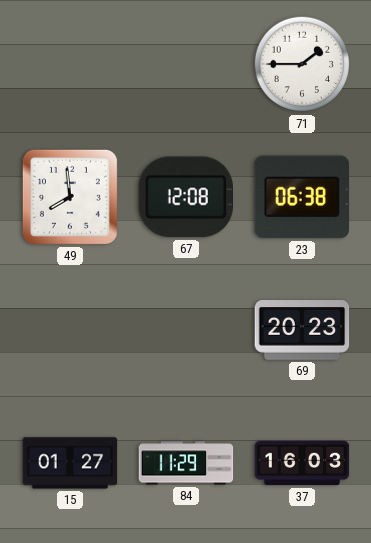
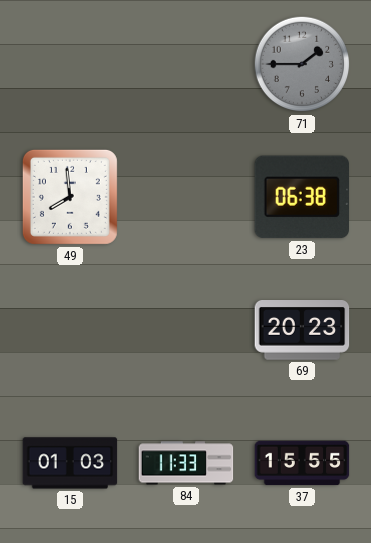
71 dial: white -> grey (302, 64)
67: 12:08 -> none (185, 197)
15: 01:27 -> 01:03 (70, 463)
84: 11:29 -> 11:33 (186, 463)
37: 16:03 -> 15:55 (302, 463)
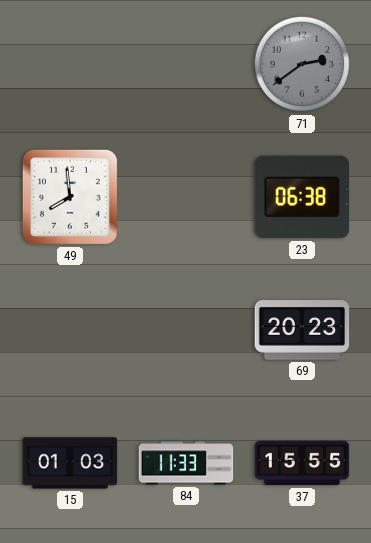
71: 1:45 -> 2:39 (302, 64)
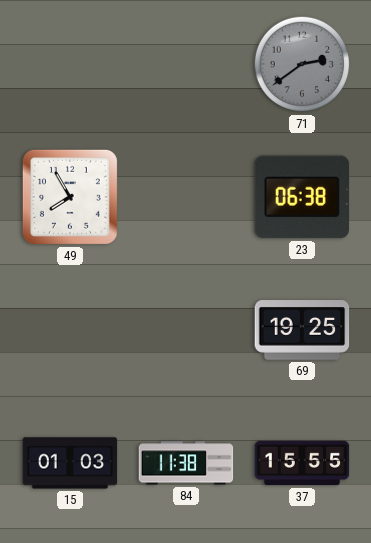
49: 7:59 -> 7:55 (70, 197)
69: 20:23 -> 19:25 (302, 331)
84: 11:33 -> 11:38 (186, 463)
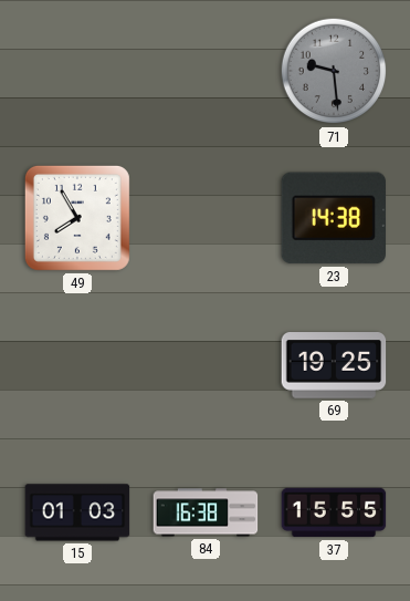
71: 2:39 -> 9:29 (334, 71)
23: 06:38 -> 14:38 (334, 218)
84: 11:38 -> 16:38 (206, 512)
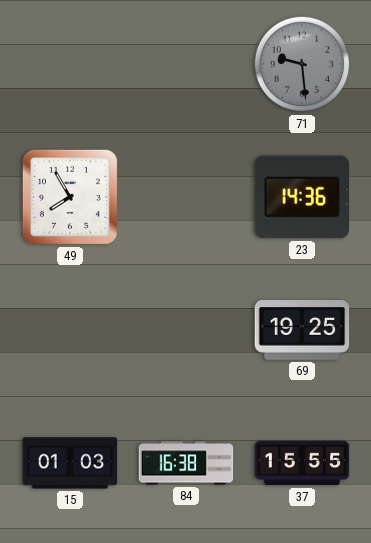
23: 14:38 -> 14:36 (302, 197)
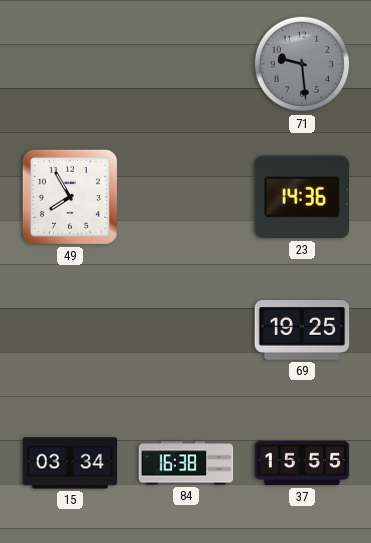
15: 01:03 -> 03:34 (70, 463)
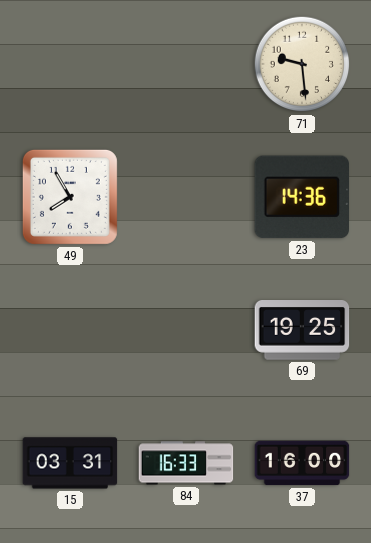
71 dial: grey -> cream (302, 64)
15: 03:34 -> 03:31 (70, 463)
84: 16:38 -> 16:33 (186, 463)
37: 15:55 -> 16:00 (302, 463)
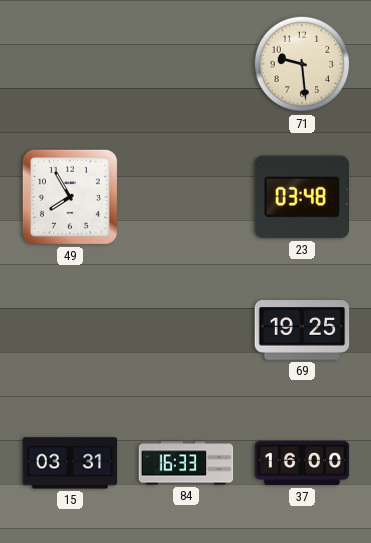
23: 14:36 -> 03:48 (302, 197)
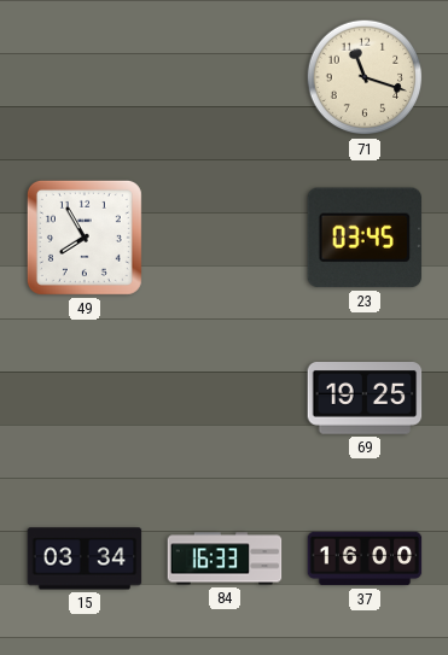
71: 9:29 -> 11:18 (365, 77)
23: 03:48 -> 03:45 (365, 238)
15: 03:31 -> 03:34 (85, 558)
